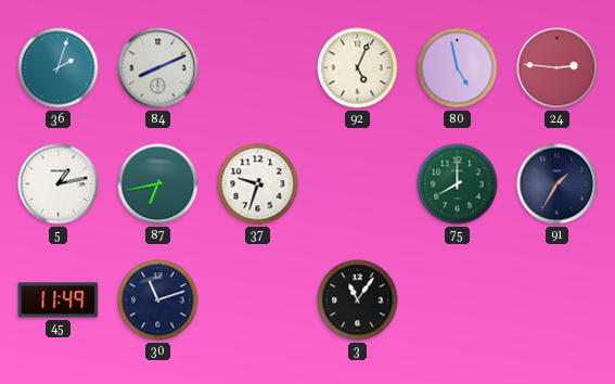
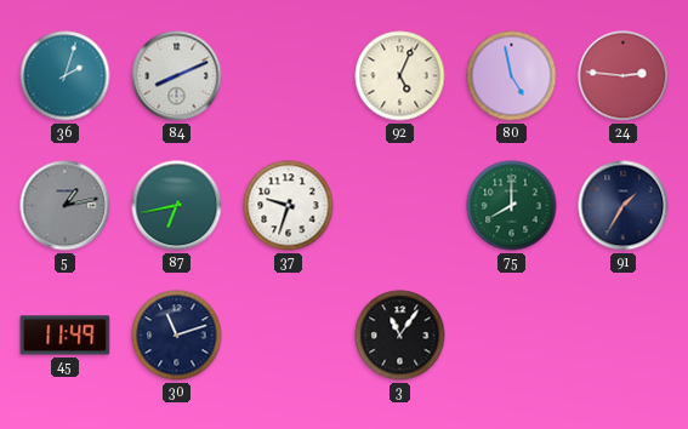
5 dial: white -> grey (66, 206)
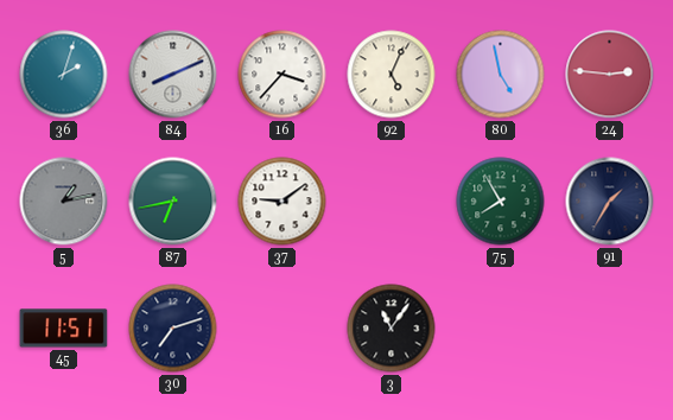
16: none -> 3:37 (282, 75)
37: 9:33 -> 9:09 (282, 202)
75: 8:00 -> 7:55 (501, 202)
45: 11:49 -> 11:51 (64, 329)
30: 11:12 -> 7:12 (173, 329)
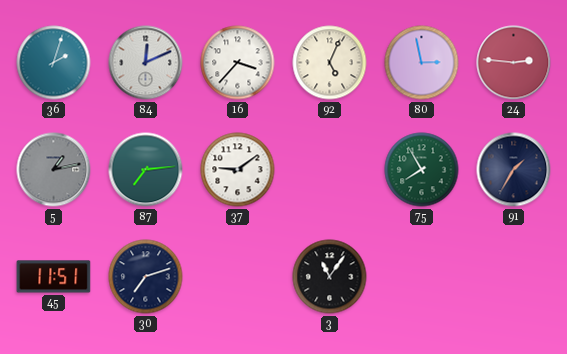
84: 8:11 -> 12:11 (146, 63)
80: 4:58 -> 2:58 (422, 63)
87: 6:43 -> 7:14 (146, 170)
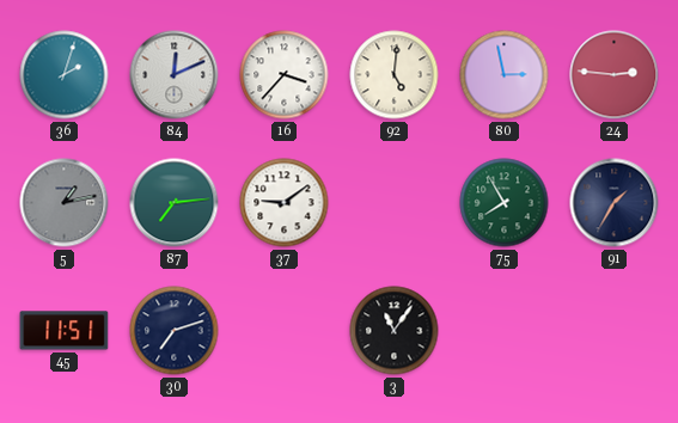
92: 5:04 -> 5:01 (395, 75)
